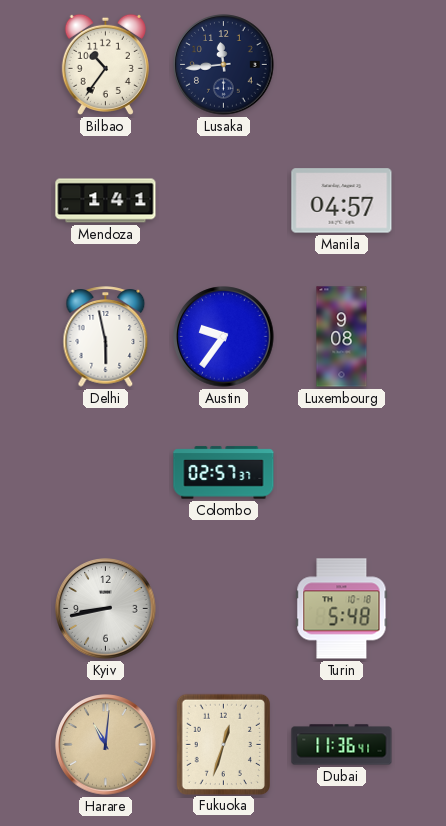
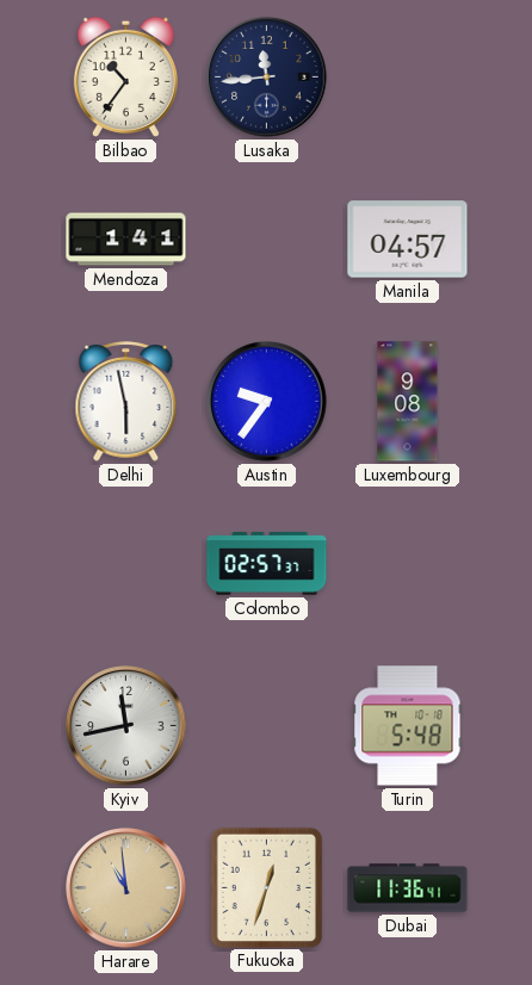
Kyiv: 8:43 -> 11:43 (126, 726)
Harare: 11:01 -> 10:59 (126, 888)
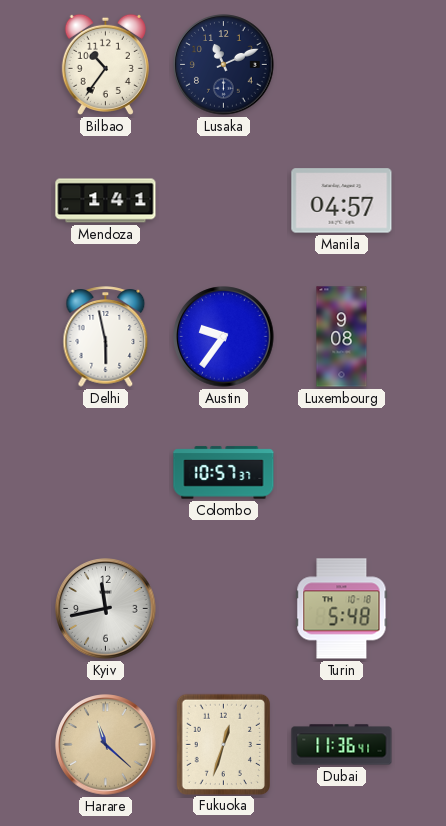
Lusaka: 11:44 -> 11:11 (224, 65)
Colombo: 02:57 -> 10:57 (224, 473)
Harare: 10:59 -> 11:22 (106, 745)
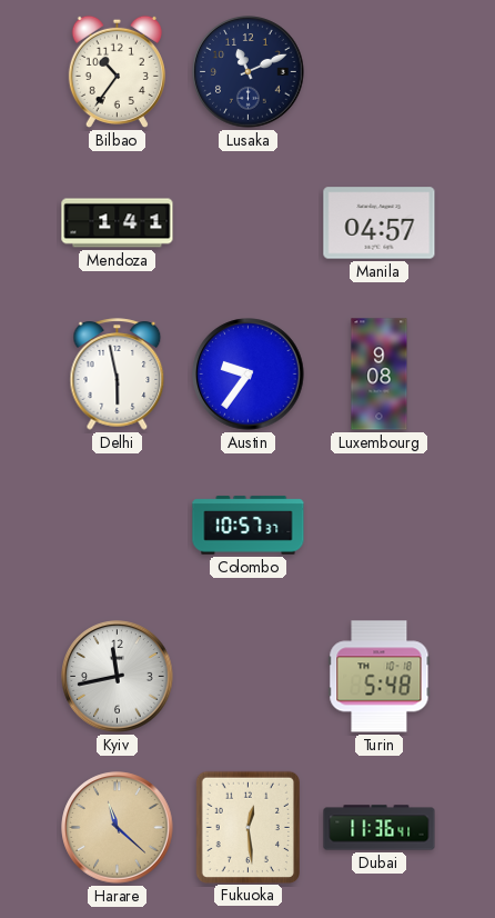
Fukuoka: 12:33 -> 12:29 (247, 827)
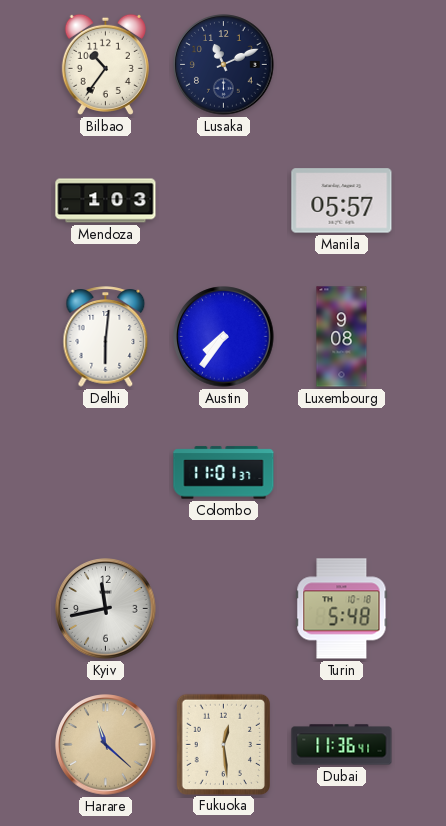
Mendoza: 1:41 -> 1:03 (106, 201)
Manila: 04:57 -> 05:57 (342, 201)
Delhi: 5:58 -> 6:01 (106, 337)
Austin: 9:36 -> 7:36 (224, 337)
Colombo: 10:57 -> 11:01 (224, 473)
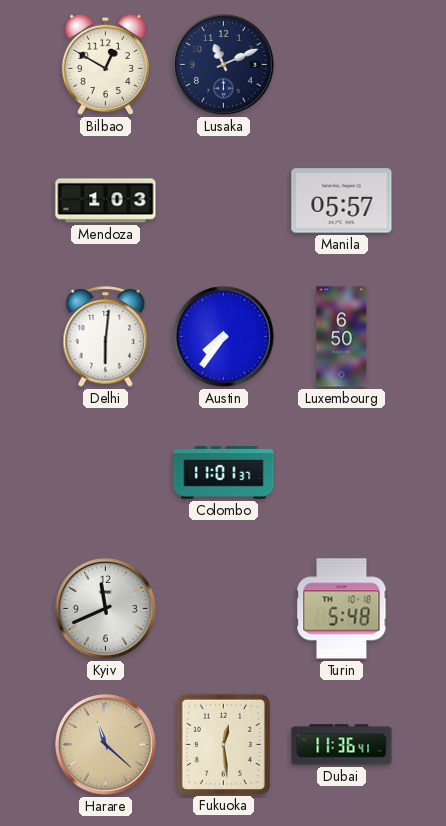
Bilbao: 10:36 -> 12:50 (105, 64)
Luxembourg: 9:08 -> 6:50 (342, 337)
Kyiv: 11:43 -> 11:41 (106, 609)
